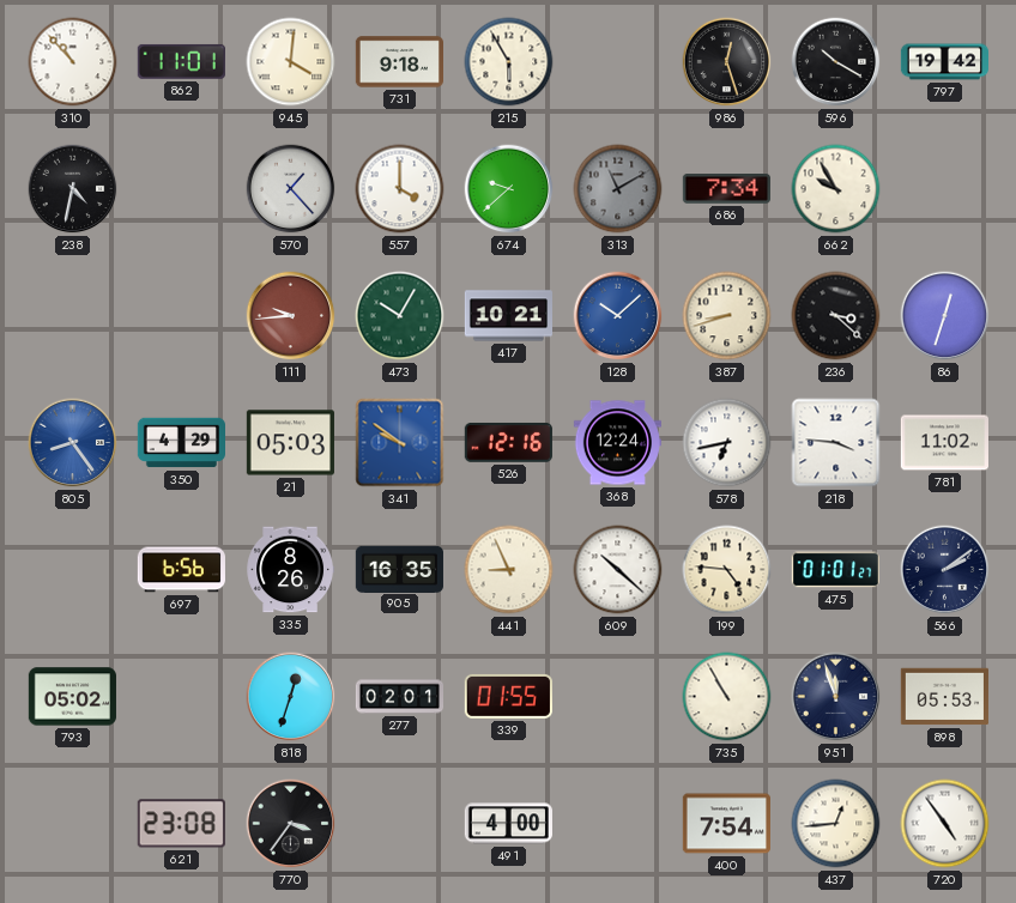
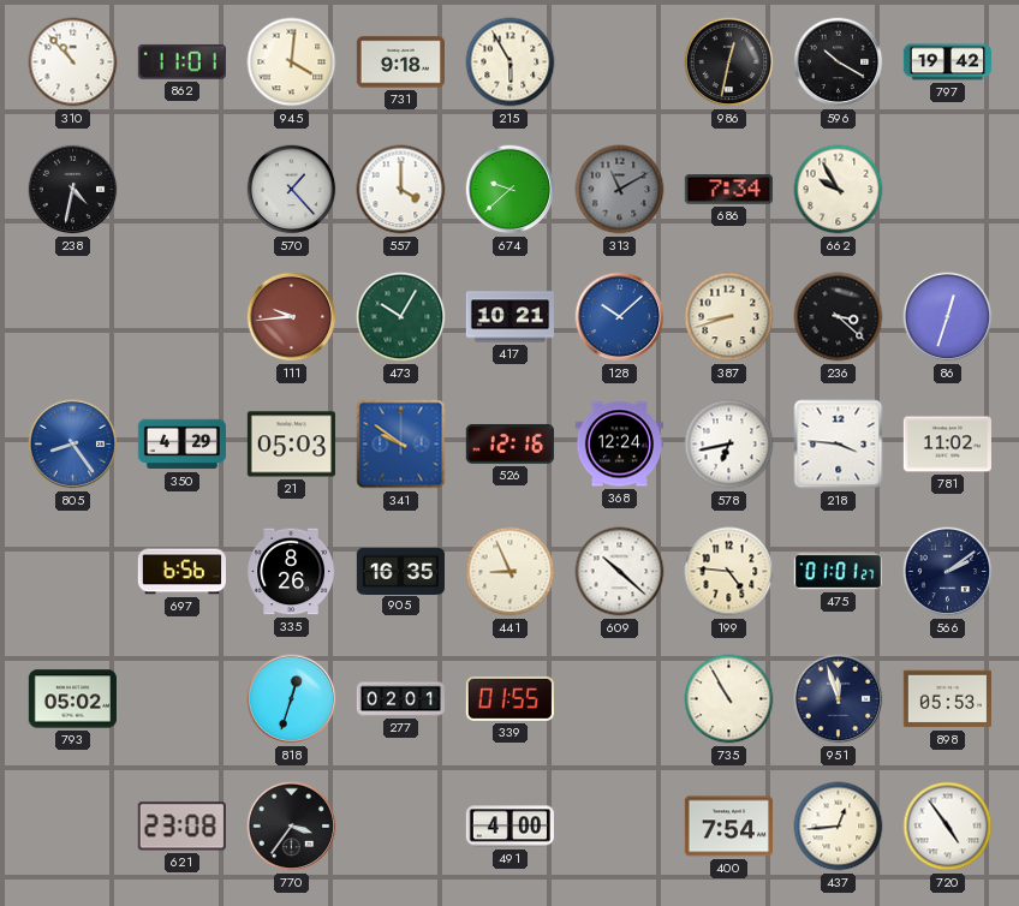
986: 12:27 -> 12:32 (729, 62)
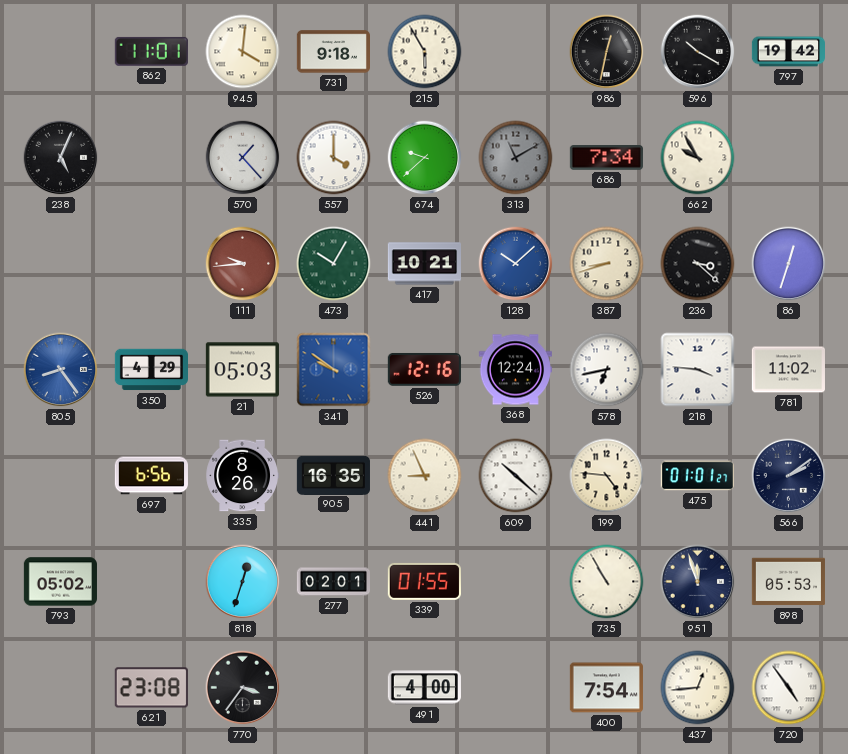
310: 10:53 -> none (73, 62)
238: 4:32 -> 5:04 (61, 158)
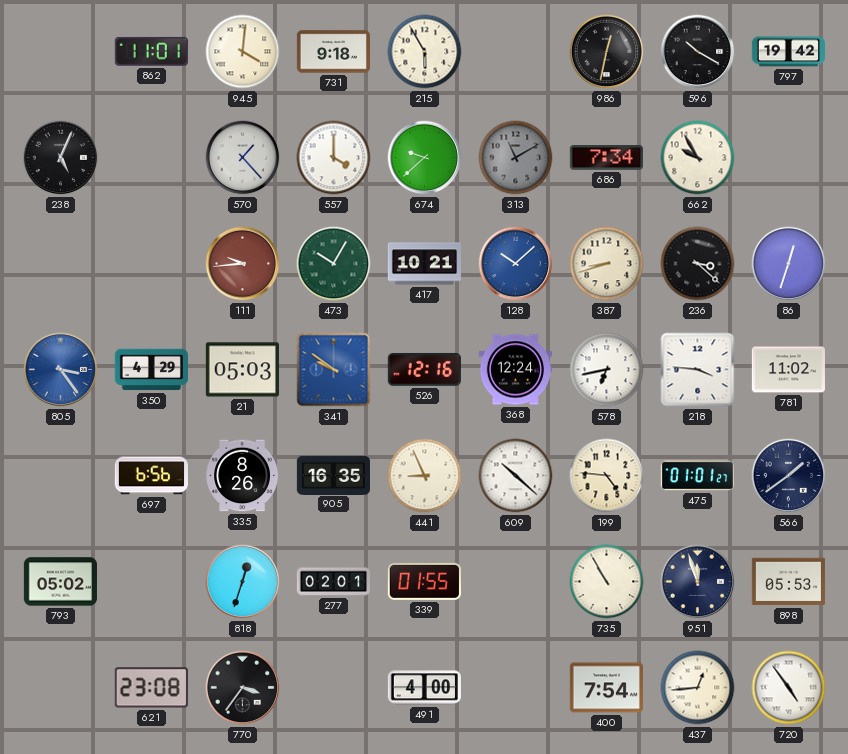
805: 8:24 -> 3:24 (61, 370)
566: 2:09 -> 1:39 (789, 476)
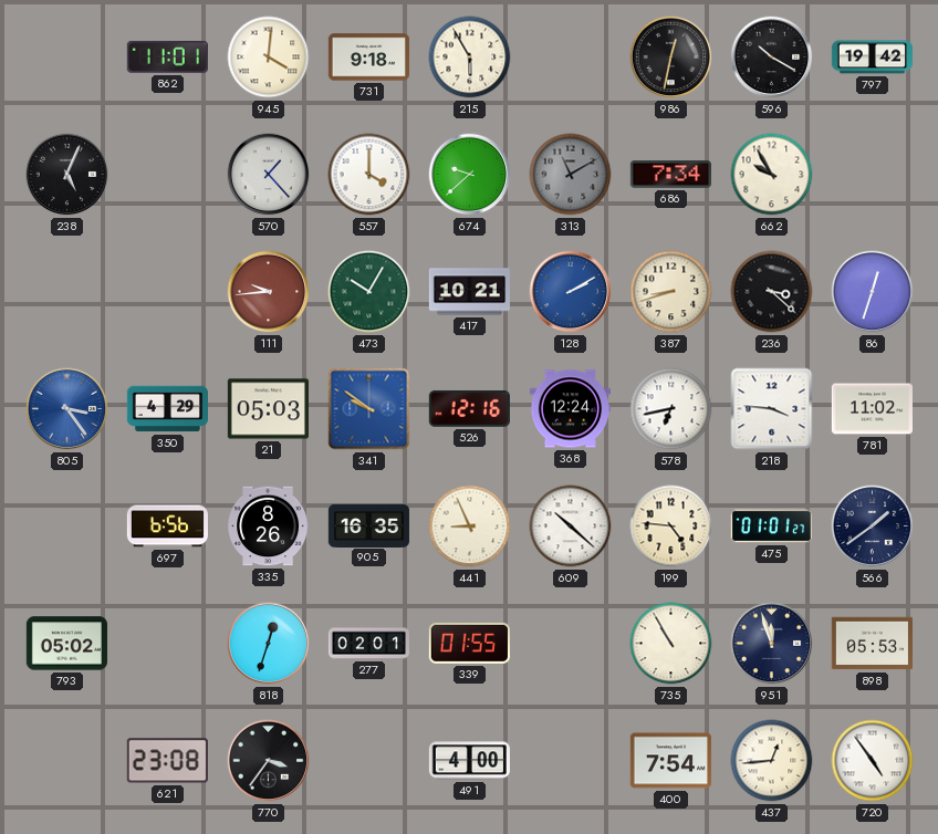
128: 10:08 -> 2:10 (571, 292)
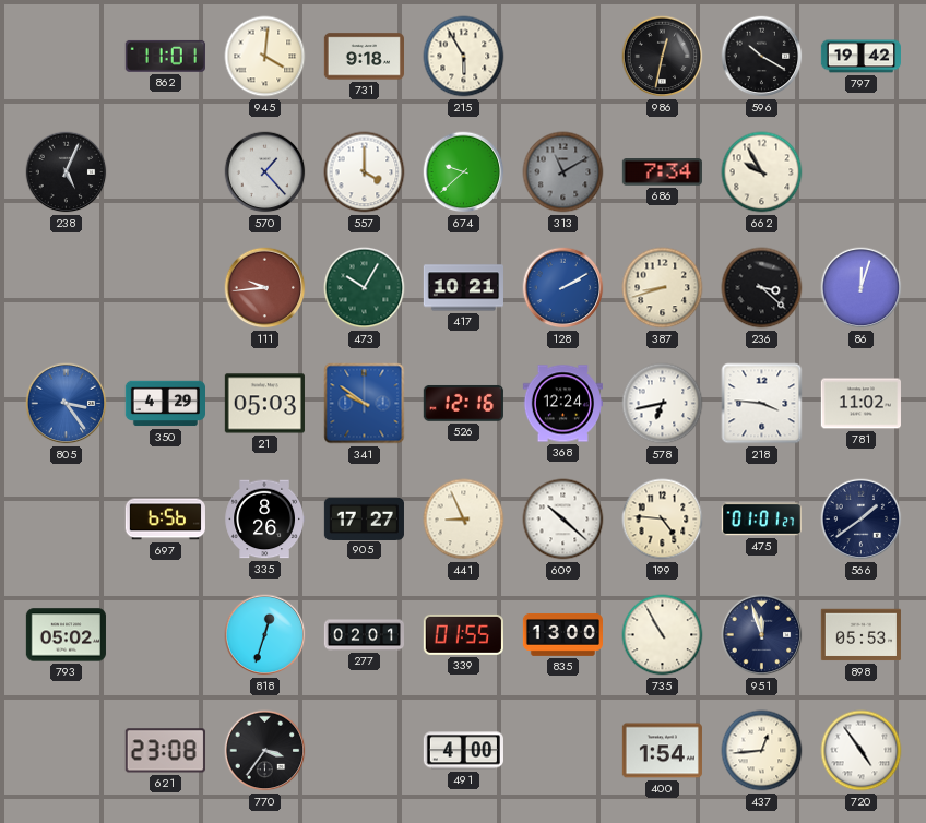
86: 12:33 -> 12:03 (862, 288)
905: 16:35 -> 17:27 (364, 518)
835: none -> 13:00 (562, 634)
400: 7:54 -> 1:54 (662, 751)
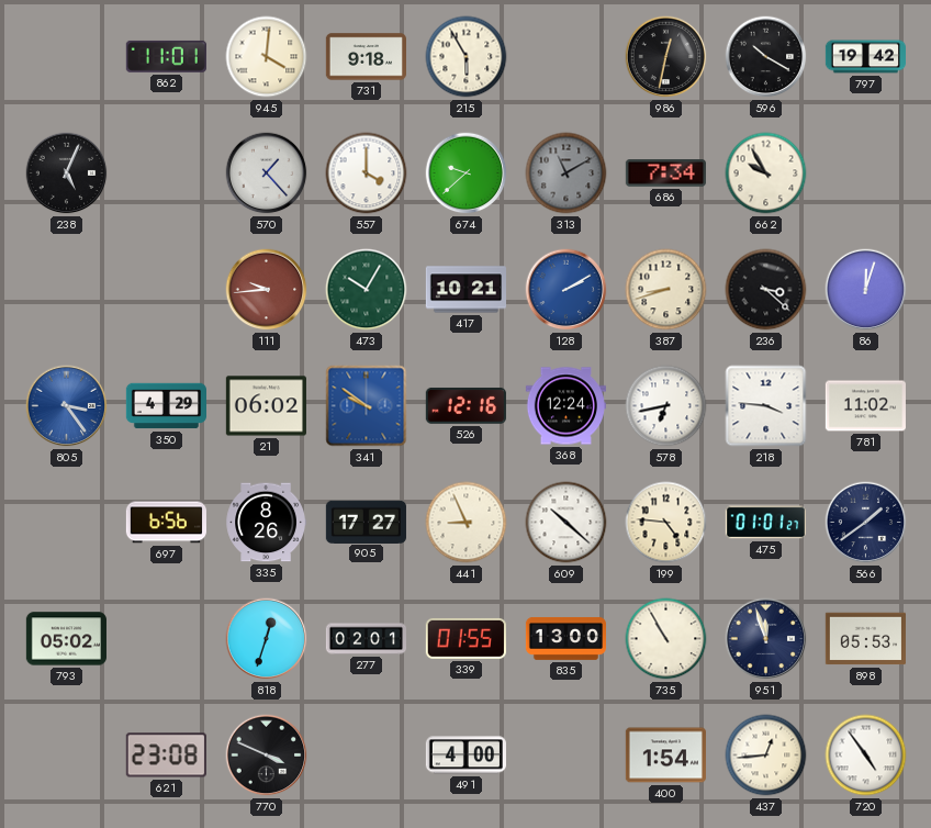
21: 05:03 -> 06:02 (266, 406)
770: 3:36 -> 3:49 (267, 756)
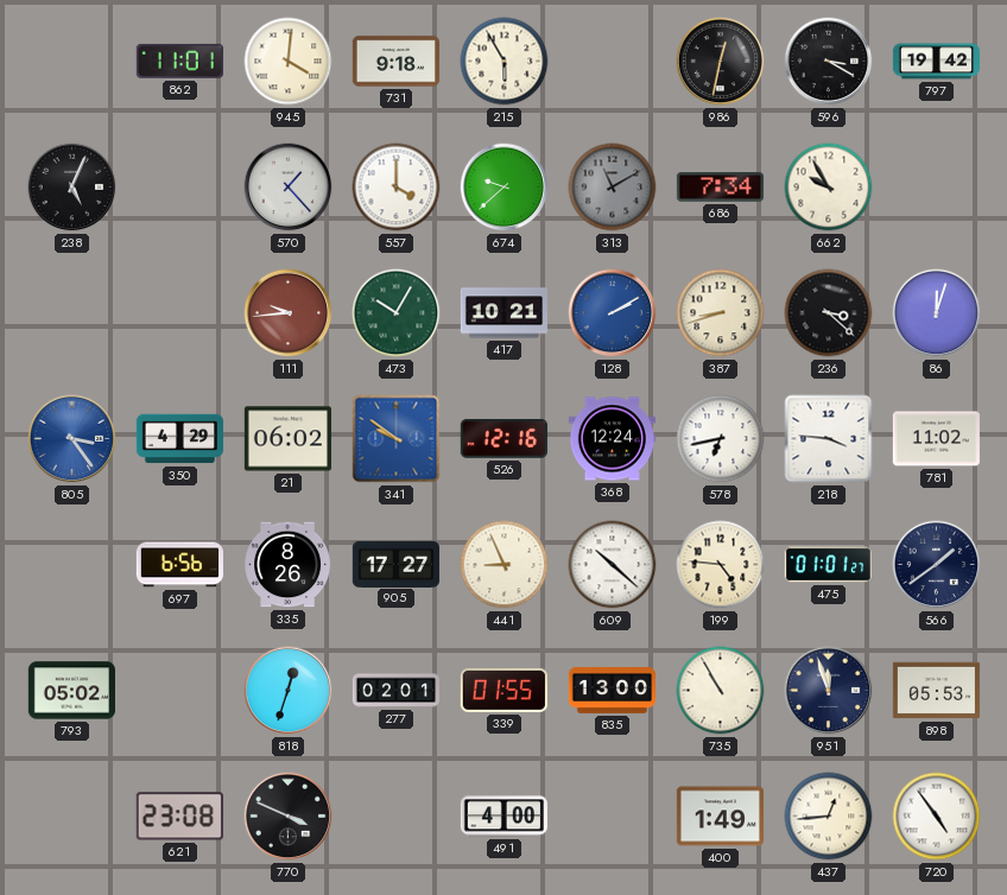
596: 10:20 -> 3:20 (829, 62)
400: 1:54 -> 1:49 (720, 817)
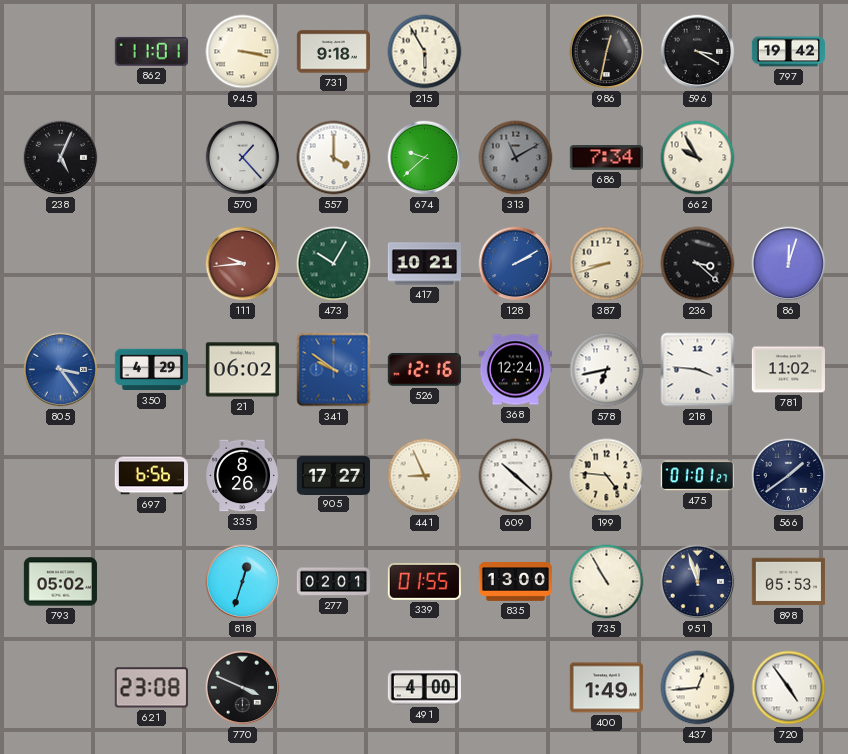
945: 4:01 -> 3:17 (243, 52)
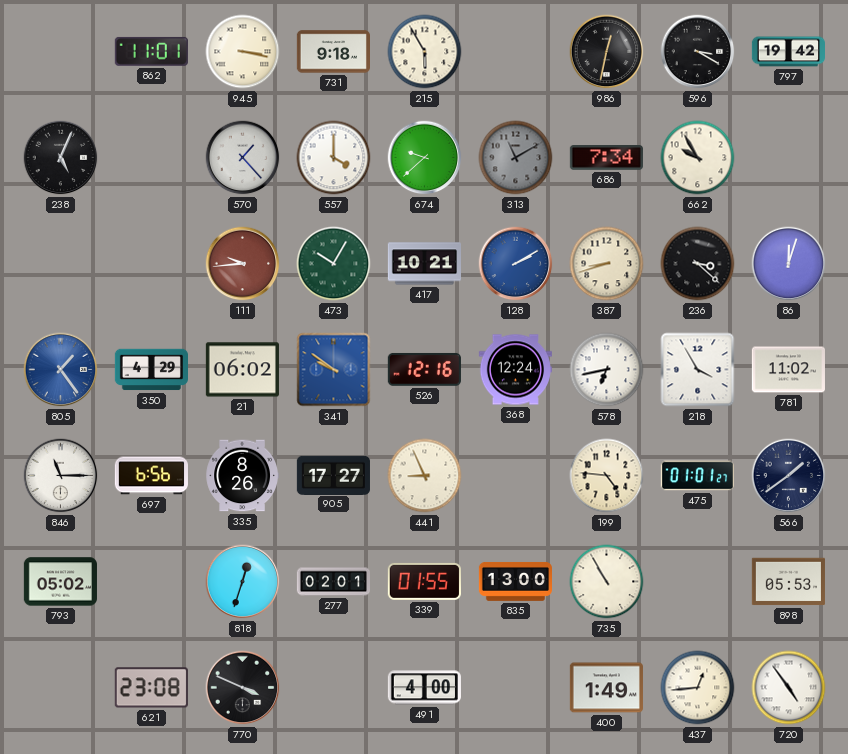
805: 3:24 -> 1:24 (61, 370)
218: 3:46 -> 3:55 (698, 370)
846: none -> 11:15 (61, 476)
609: 10:22 -> none (516, 476)
951: 11:57 -> none (698, 582)
